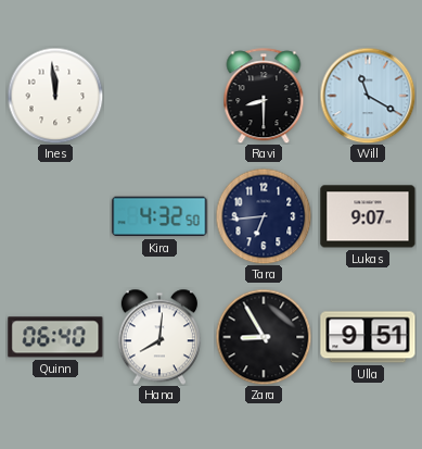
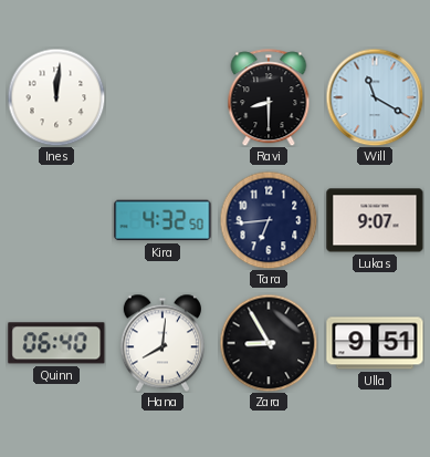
Ines: 11:59 -> 12:01 (56, 97)
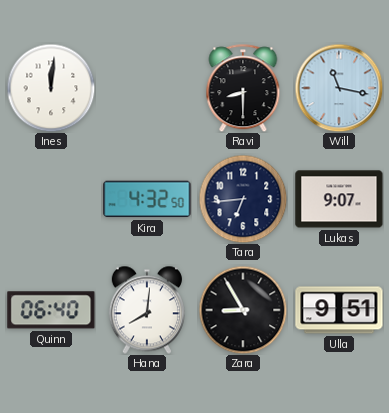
Will: 11:20 -> 11:17 (339, 88)
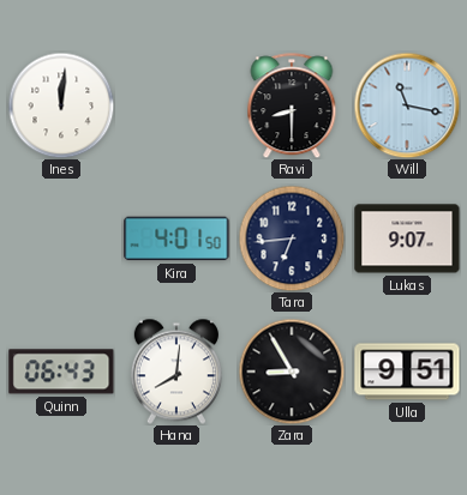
Kira: 4:32 -> 4:01 (176, 239)
Quinn: 06:40 -> 06:43 (61, 372)
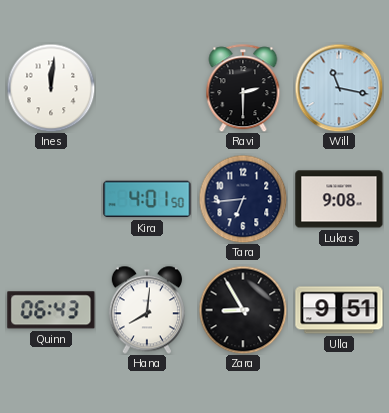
Ravi: 8:30 -> 2:30 (243, 88)
Lukas: 9:07 -> 9:08 (339, 199)
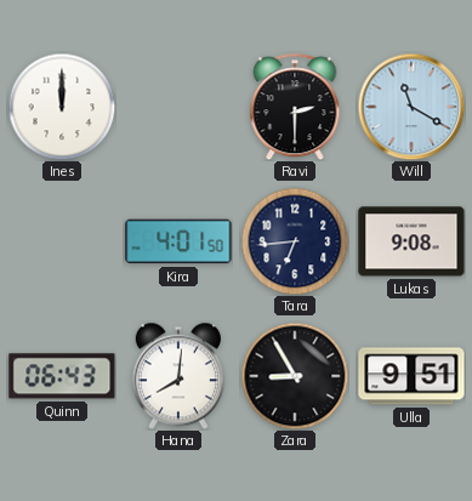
Ines: 12:01 -> 12:00 (62, 107)
Will: 11:17 -> 11:20 (411, 107)
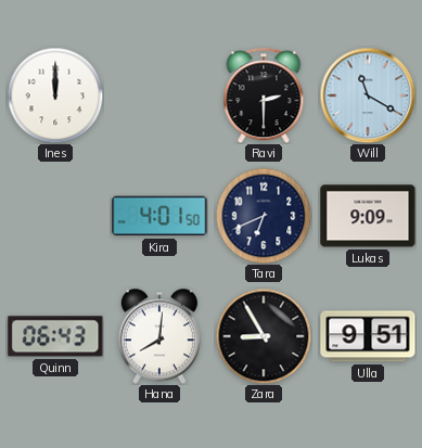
Tara: 6:44 -> 6:41 (264, 216)
Lukas: 9:08 -> 9:09 (368, 216)
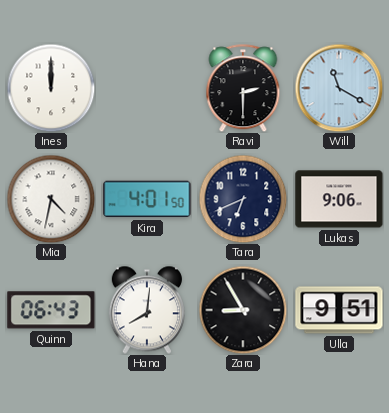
Mia: none -> 4:32 (51, 199)
Lukas: 9:09 -> 9:06 (339, 199)
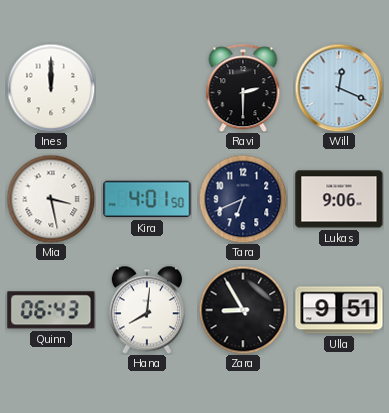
Will: 11:20 -> 12:19 (339, 88)
Mia: 4:32 -> 3:28 (51, 199)
